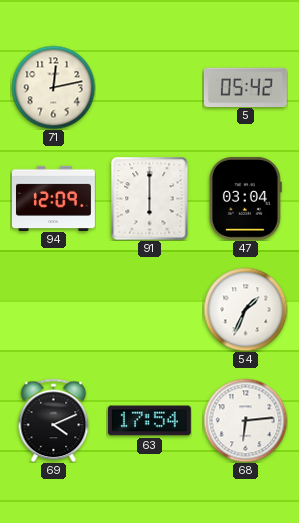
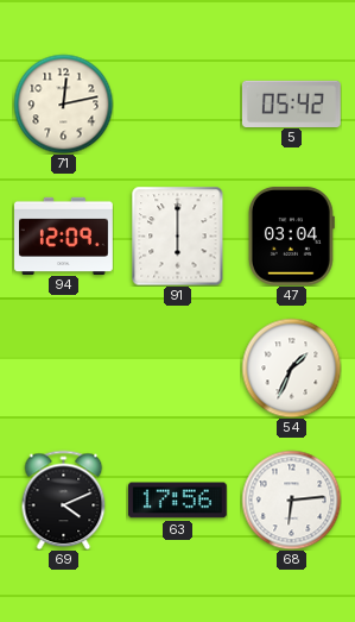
63: 17:54 -> 17:56 (177, 501)
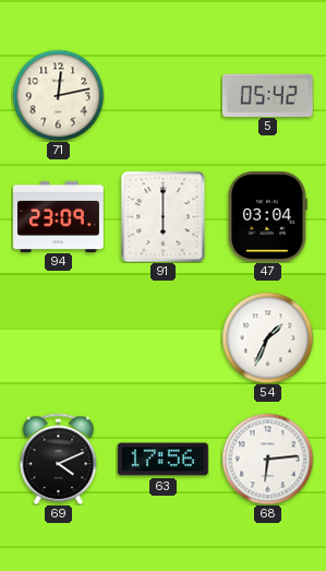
94: 12:09 -> 23:09 (59, 216)
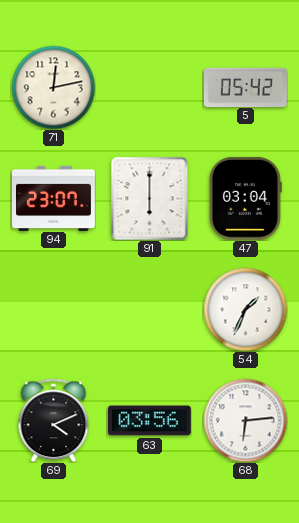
94: 23:09 -> 23:07 (54, 198)
63: 17:56 -> 03:56 (149, 421)
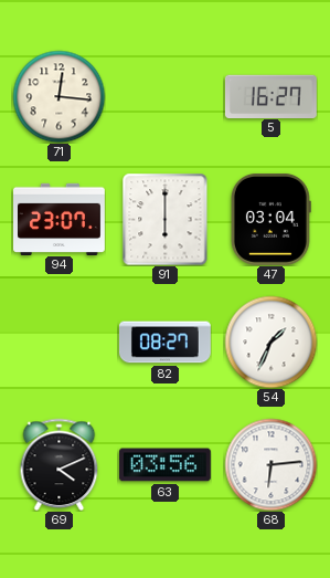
71: 12:13 -> 12:16 (58, 96)
5: 05:42 -> 16:27 (270, 96)
82: none -> 08:27 (164, 343)
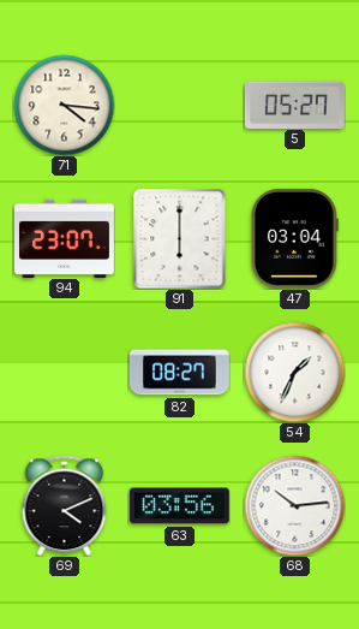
71: 12:16 -> 4:16 (64, 105)
5: 16:27 -> 05:27 (294, 105)
68: 6:14 -> 10:14 (294, 505)
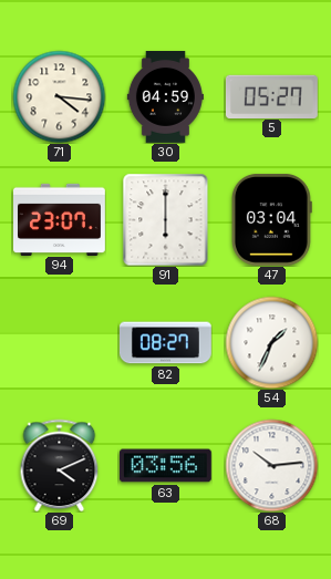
30: none -> 04:59 (165, 97)
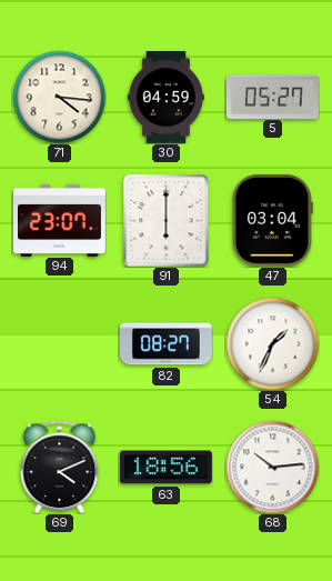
63: 03:56 -> 18:56 (165, 468)
